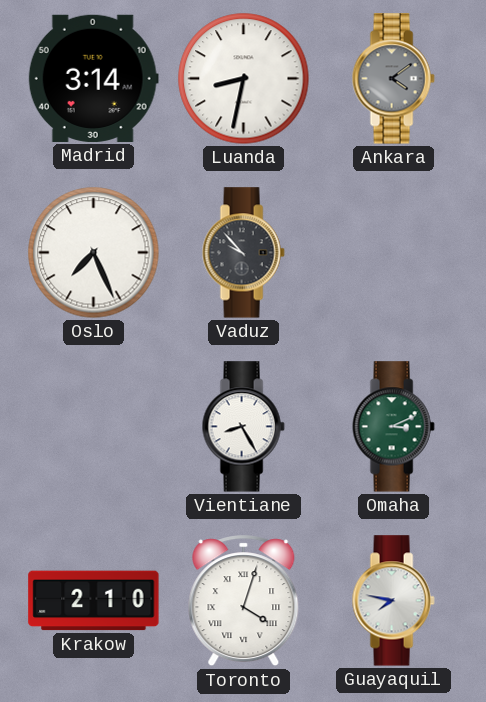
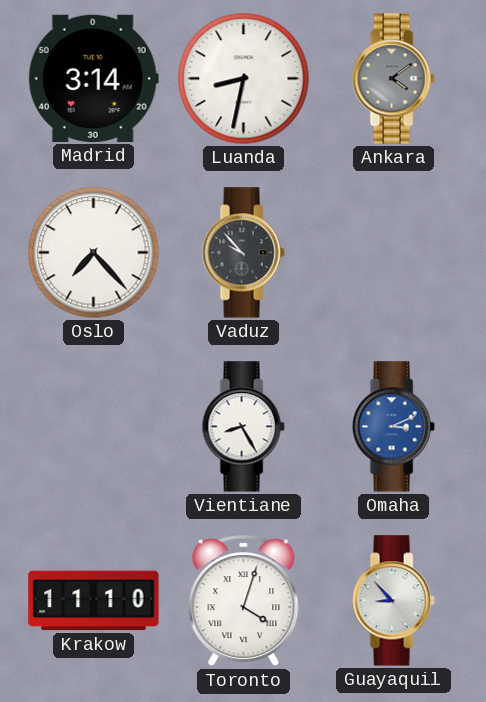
Oslo: 7:26 -> 7:23 (94, 253)
Omaha dial: green -> blue (393, 427)
Krakow: 2:10 -> 11:10 (94, 601)
Guayaquil: 7:47 -> 8:53 (393, 601)
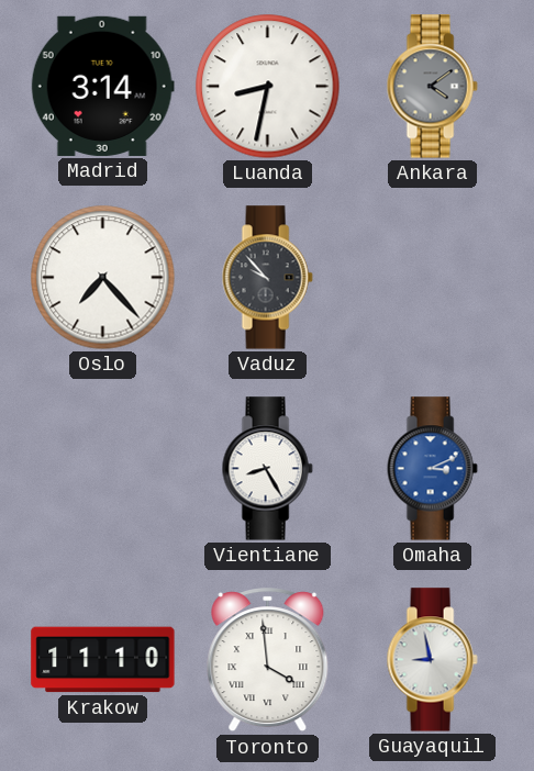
Toronto: 4:03 -> 3:59 (268, 660)
Guayaquil: 8:53 -> 8:58 (432, 660)
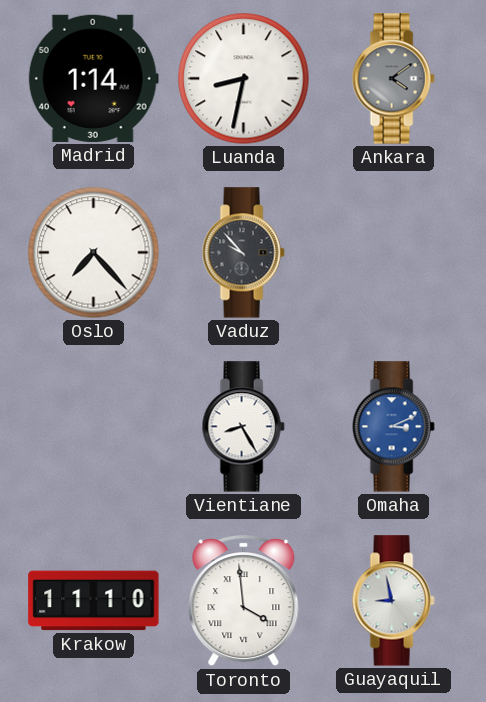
Madrid: 3:14 -> 1:14 (93, 78)
